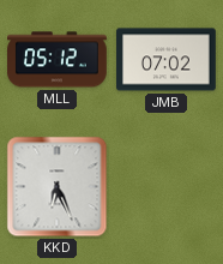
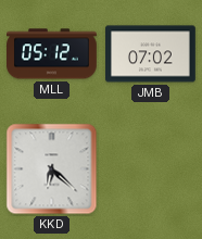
KKD: 6:26 -> 6:22 (52, 169)
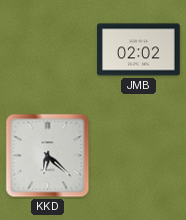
MLL: 05:12 -> none (52, 54)
JMB: 07:02 -> 02:02 (139, 50)
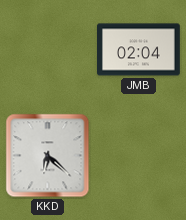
JMB: 02:02 -> 02:04 (139, 50)
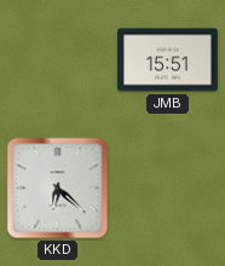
JMB: 02:04 -> 15:51 (168, 60)
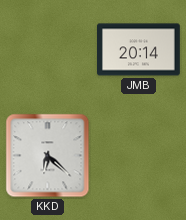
JMB: 15:51 -> 20:14 (139, 50)
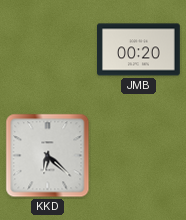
JMB: 20:14 -> 00:20 (139, 50)
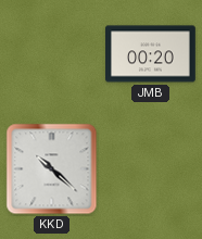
KKD: 6:22 -> 10:22 (52, 169)
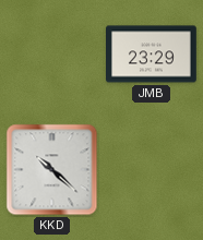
JMB: 00:20 -> 23:29 (152, 55)
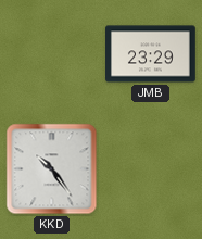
KKD: 10:22 -> 10:24 (52, 169)
